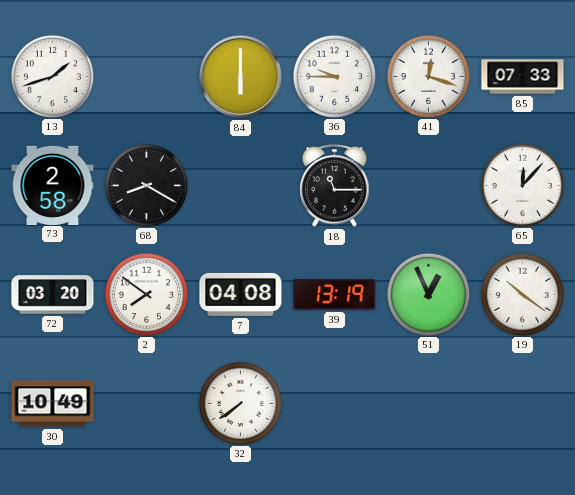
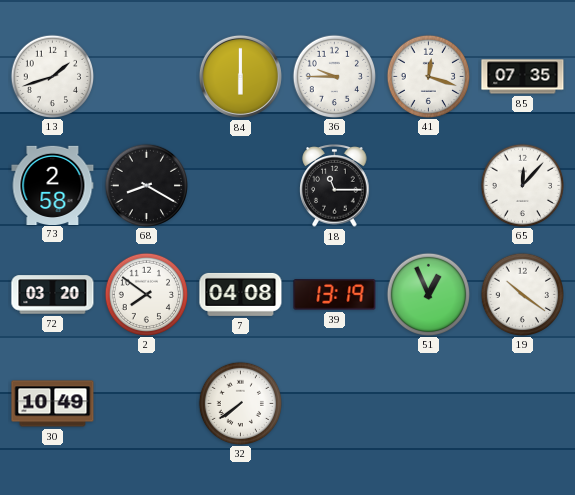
85: 07:33 -> 07:35 (523, 77)
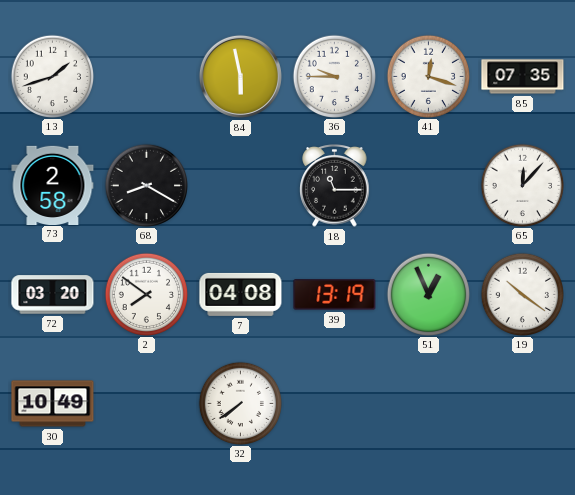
84: 6:00 -> 5:58 (240, 76)
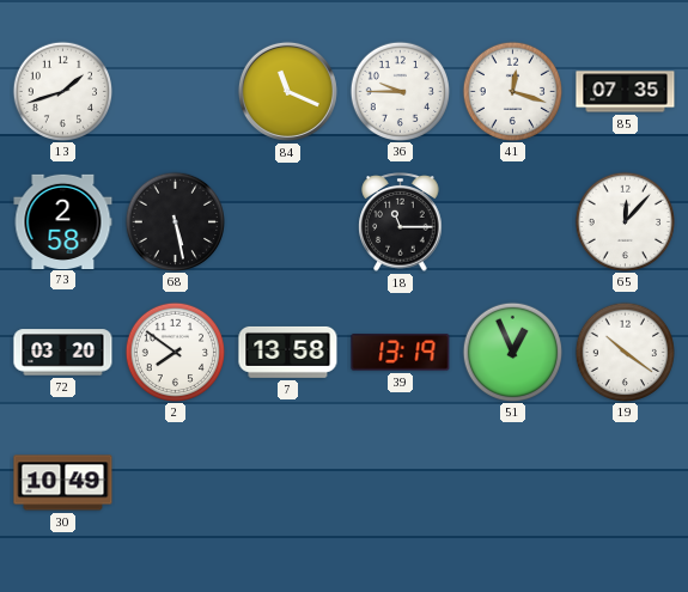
84: 5:58 -> 11:19 (287, 91)
68: 8:20 -> 5:28 (175, 221)
7: 04:08 -> 13:58 (288, 352)
32: 7:39 -> none (240, 403)
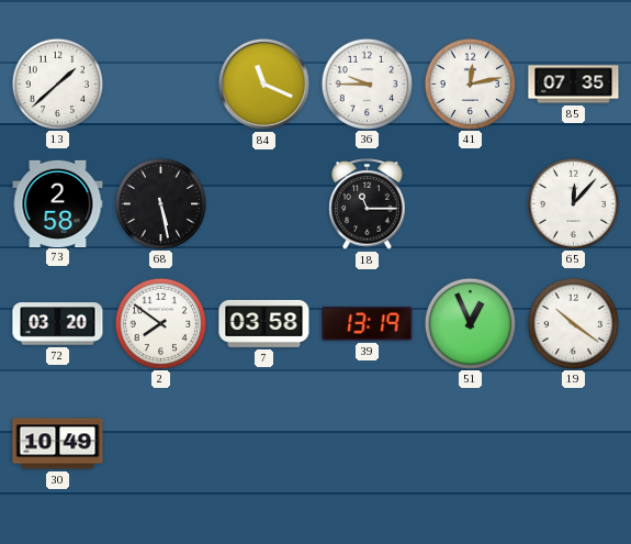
13: 1:42 -> 1:38 (57, 84)
41: 12:18 -> 12:13 (470, 84)
7: 13:58 -> 03:58 (264, 323)
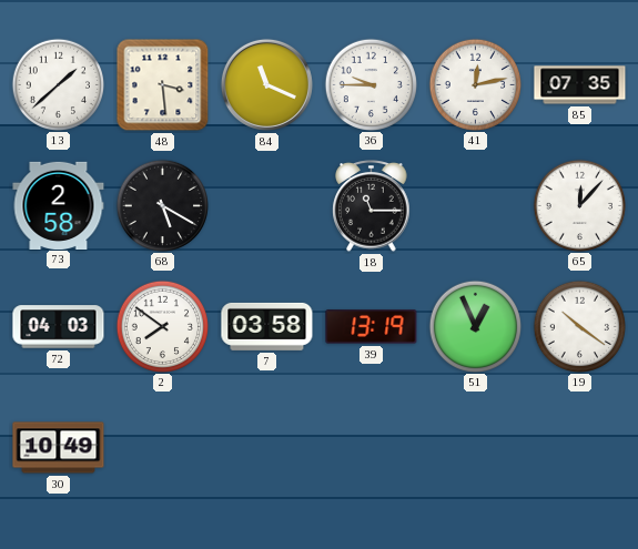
48: none -> 3:29 (163, 85)
68: 5:28 -> 5:20 (162, 205)
72: 03:20 -> 04:03 (59, 327)
